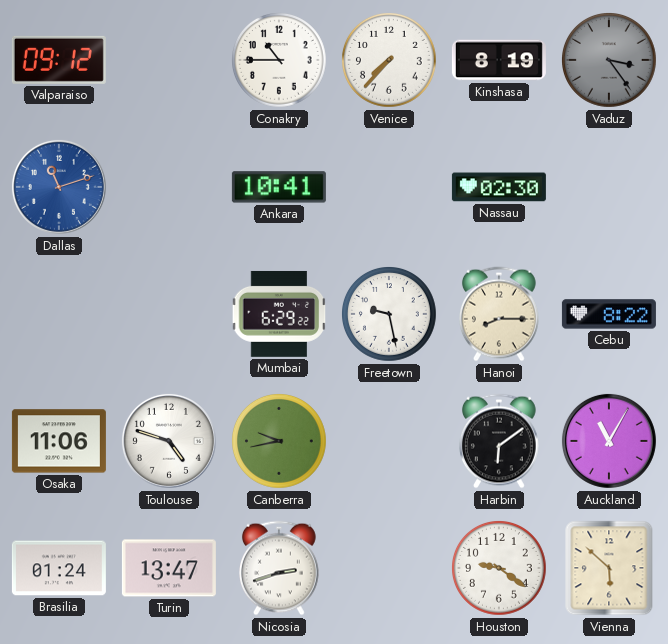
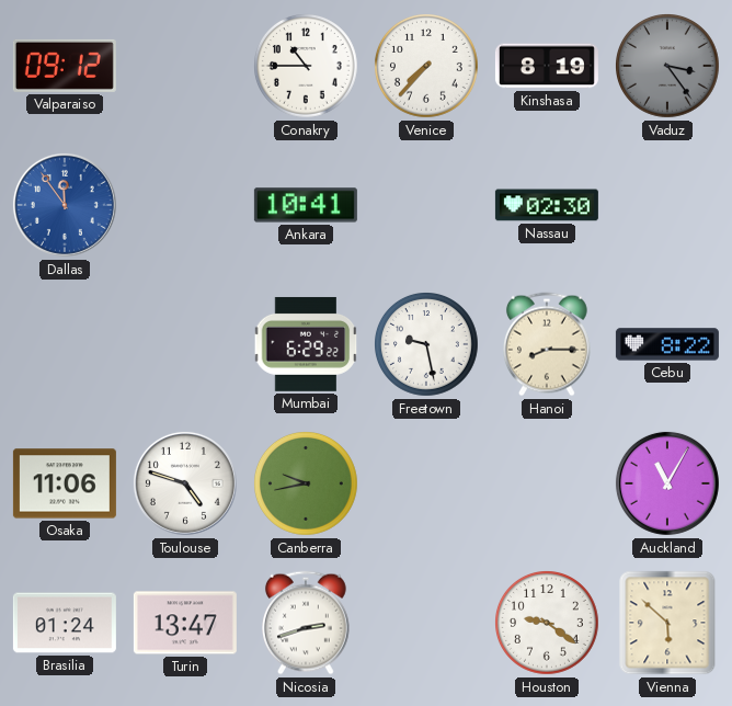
Dallas: 11:12 -> 11:54 (65, 205)
Harbin: 6:09 -> none (500, 441)
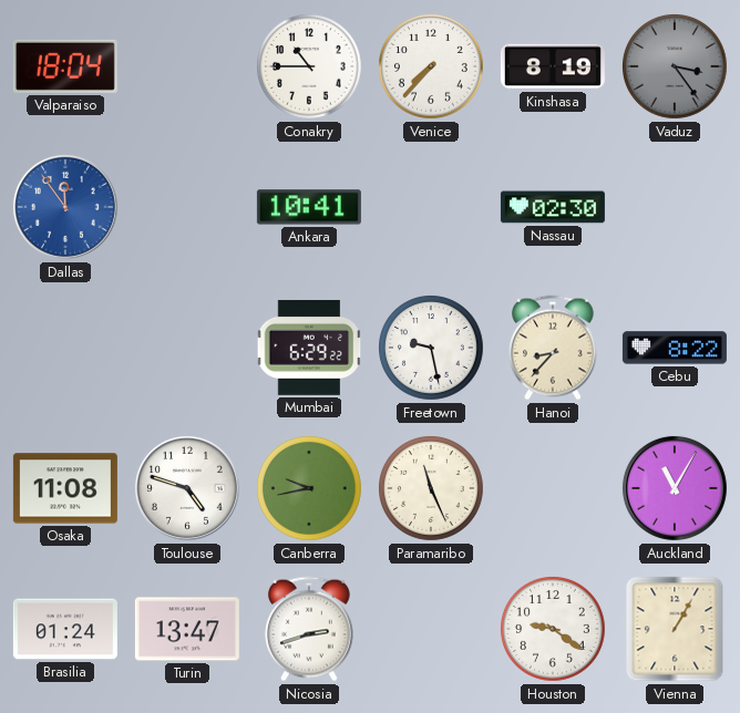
Valparaiso: 09:12 -> 18:04 (65, 66)
Hanoi: 8:15 -> 8:37 (554, 348)
Osaka: 11:06 -> 11:08 (65, 488)
Paramaribo: none -> 11:26 (432, 489)
Vienna: 5:52 -> 1:05 (675, 629)
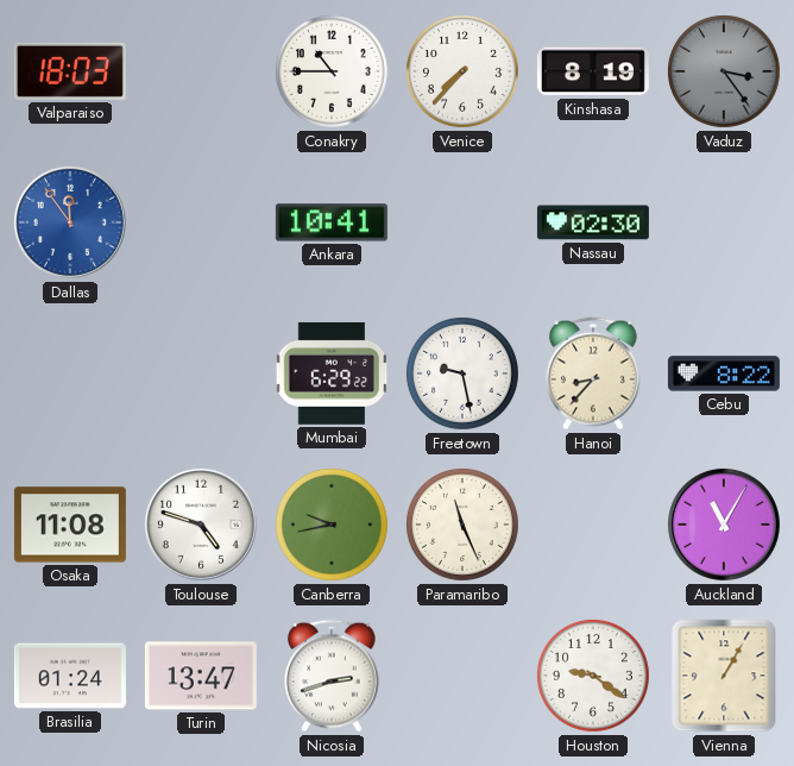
Valparaiso: 18:04 -> 18:03 (70, 71)
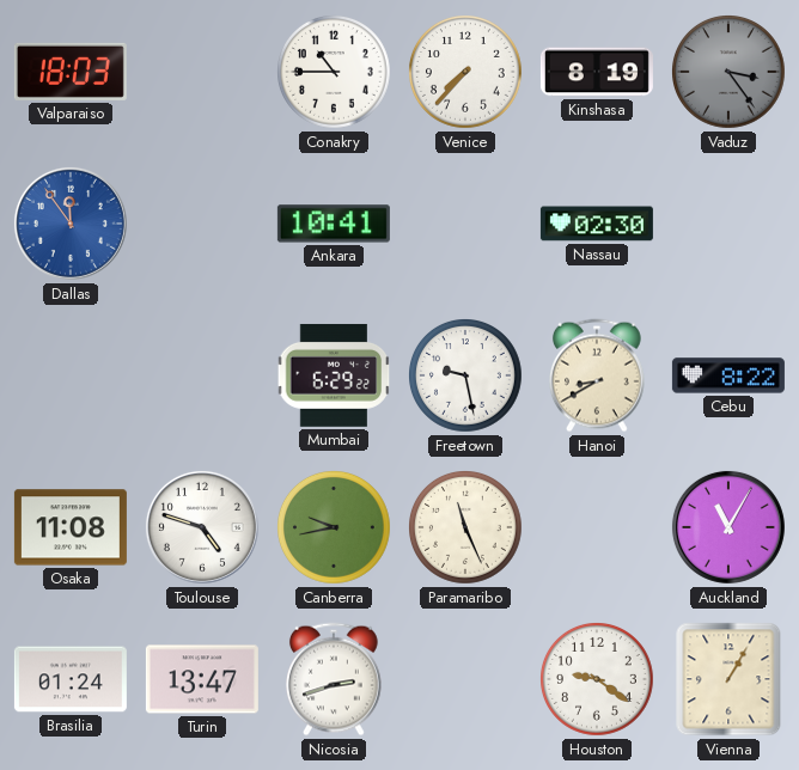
Hanoi: 8:37 -> 8:40 (598, 375)
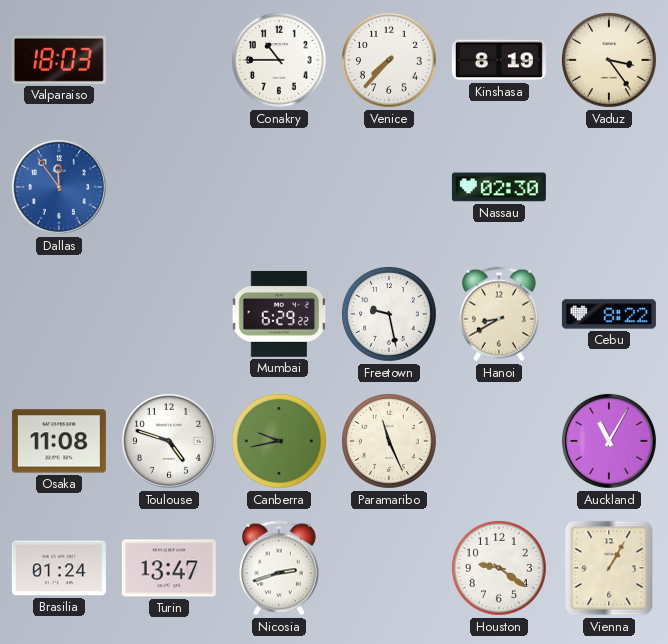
Vaduz dial: grey -> cream (610, 61)
Ankara: 10:41 -> none (334, 224)
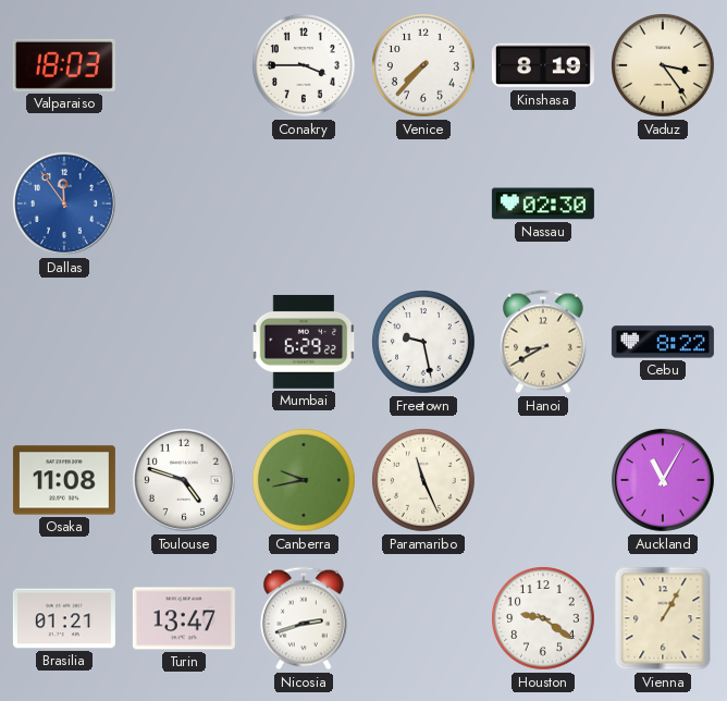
Conakry: 10:45 -> 3:45 (305, 66)
Brasilia: 01:24 -> 01:21 (64, 618)
